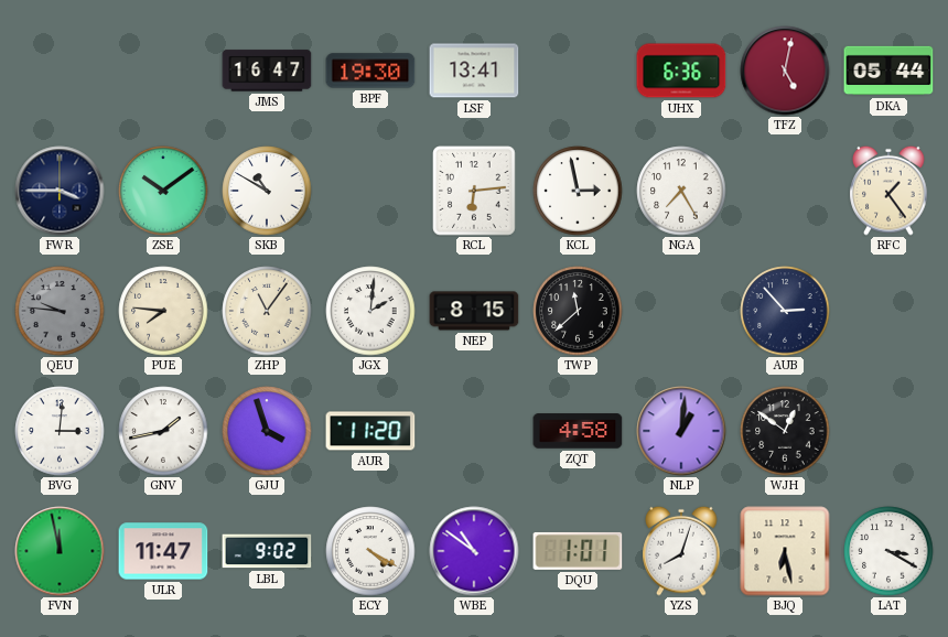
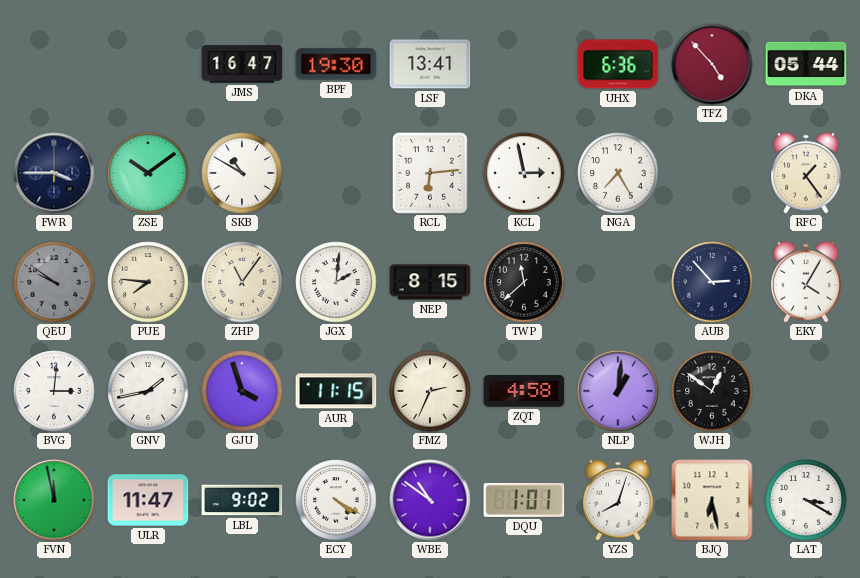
TFZ: 5:02 -> 4:53 (712, 64)
QEU: 9:46 -> 9:51 (54, 282)
EKY: none -> 4:05 (806, 282)
AUR: 11:20 -> 11:15 (336, 391)
FMZ: none -> 2:34 (430, 391)
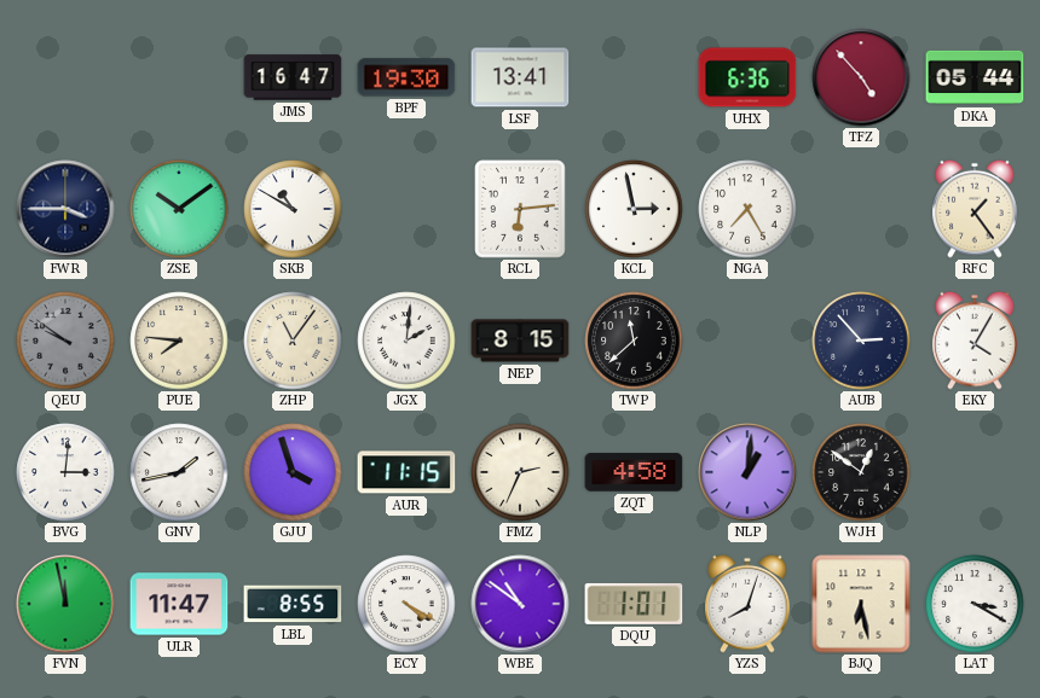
LBL: 9:02 -> 8:55 (293, 604)
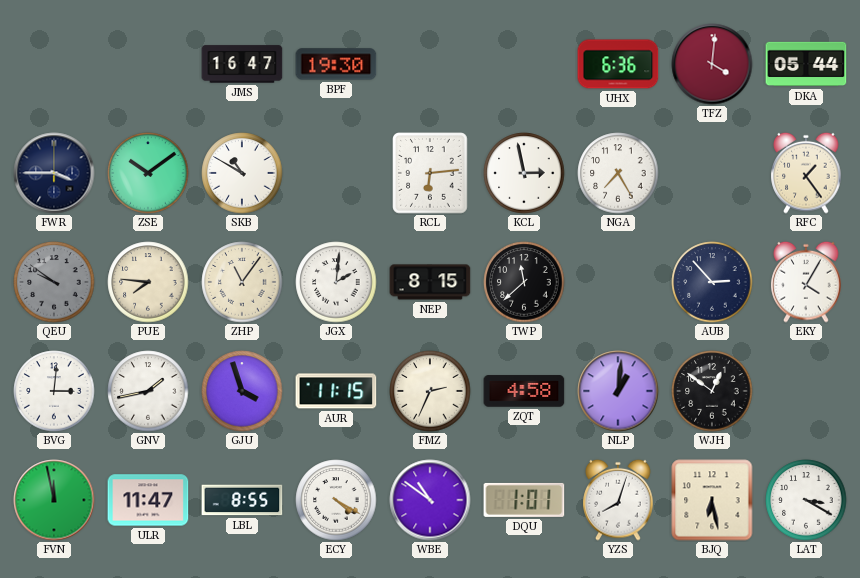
LSF: 13:41 -> none (520, 77)
TFZ: 4:53 -> 4:01 (712, 64)
